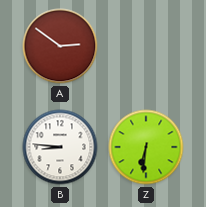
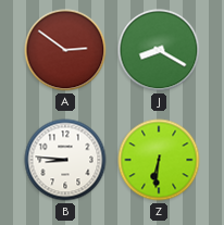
J: none -> 8:20 (159, 50)
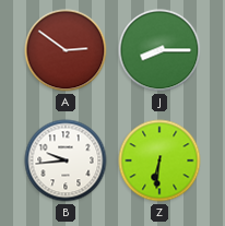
J: 8:20 -> 8:15 (159, 50)
B: 8:46 -> 9:44 (66, 160)
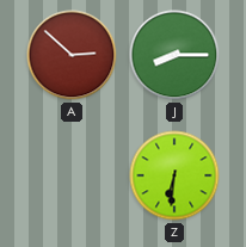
A: 2:51 -> 2:52 (72, 55)
B: 9:44 -> none (66, 160)
